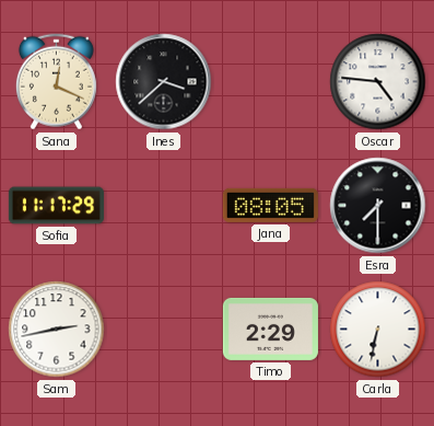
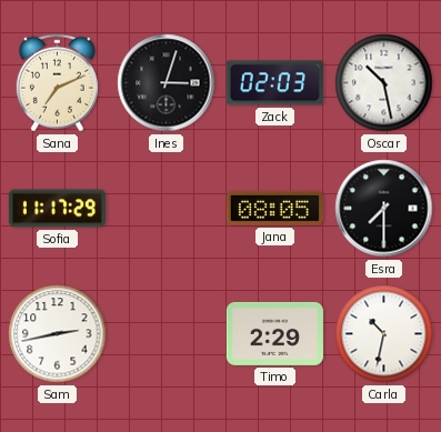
Sana: 12:19 -> 7:11 (57, 83)
Ines: 3:38 -> 3:03 (167, 83)
Zack: none -> 02:03 (274, 83)
Oscar: 4:46 -> 10:28 (384, 83)
Carla: 6:32 -> 10:32 (384, 334)
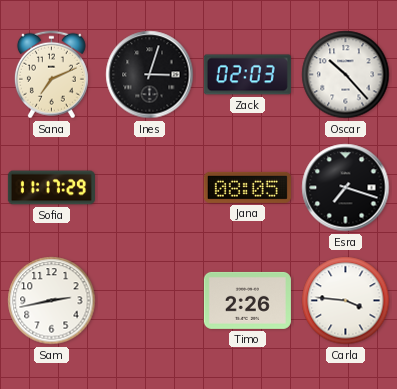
Oscar: 10:28 -> 10:23 (346, 75)
Esra: 7:30 -> 7:18 (346, 188)
Timo: 2:29 -> 2:26 (247, 300)
Carla: 10:32 -> 3:46 (346, 301)
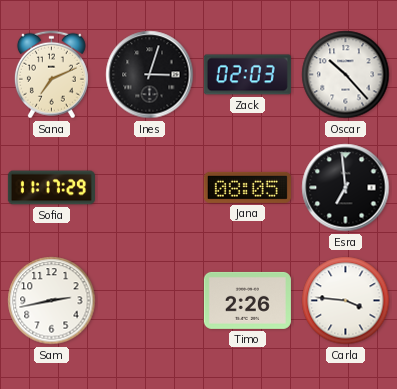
Esra: 7:18 -> 6:59 (346, 188)
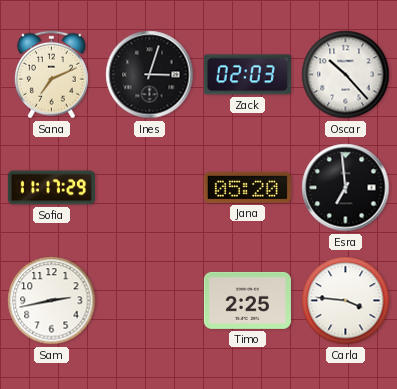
Jana: 08:05 -> 05:20 (247, 187)
Timo: 2:26 -> 2:25 (247, 300)
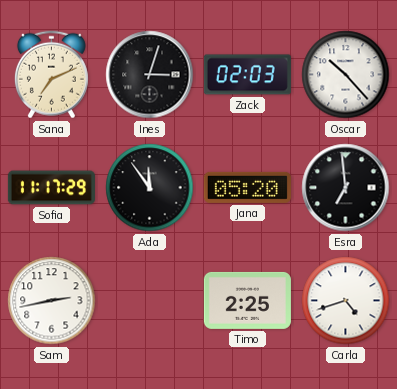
Ada: none -> 11:54 (150, 188)
Carla: 3:46 -> 4:42 (346, 301)
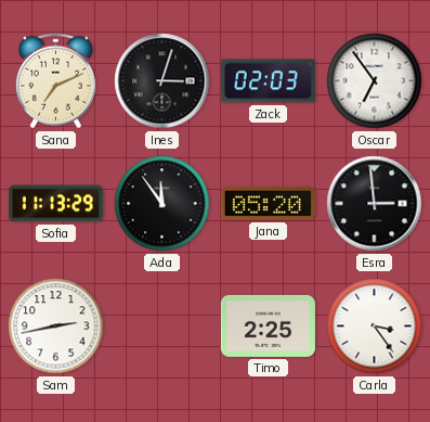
Oscar: 10:23 -> 6:54 (375, 81)
Sofia: 11:17 -> 11:13 (55, 204)
Esra: 6:59 -> 2:59 (375, 204)
Carla: 4:42 -> 3:24 (375, 327)
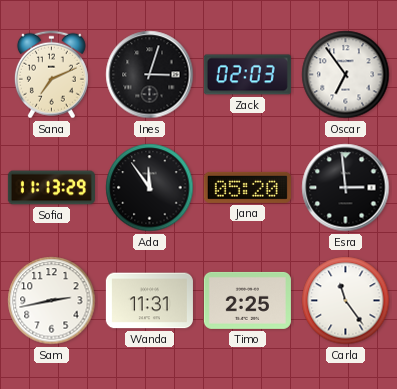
Wanda: none -> 11:31 (149, 301)
Carla: 3:24 -> 11:24 (346, 301)
